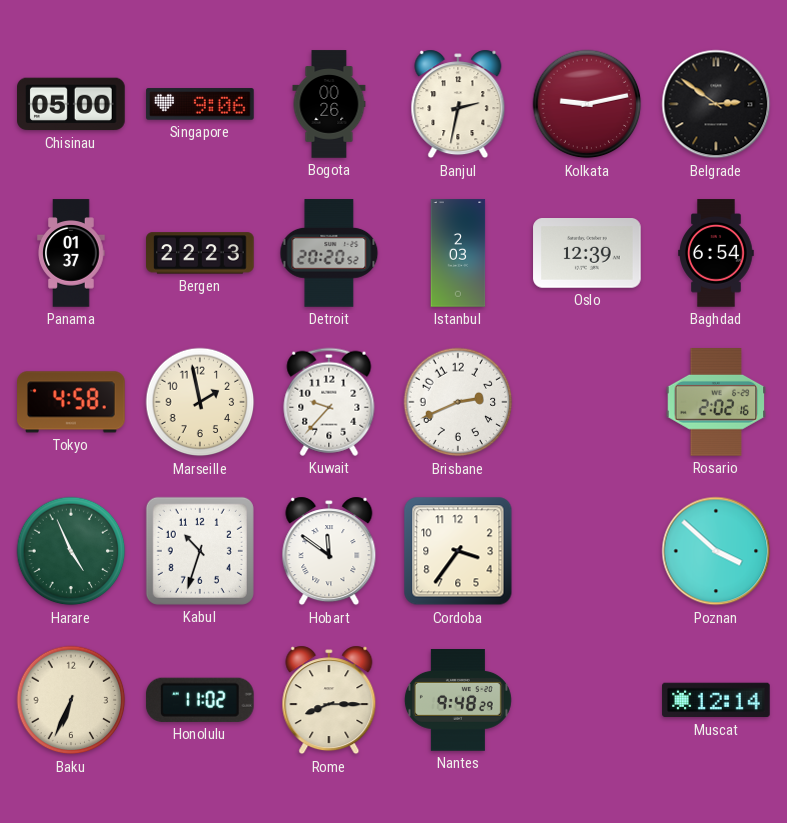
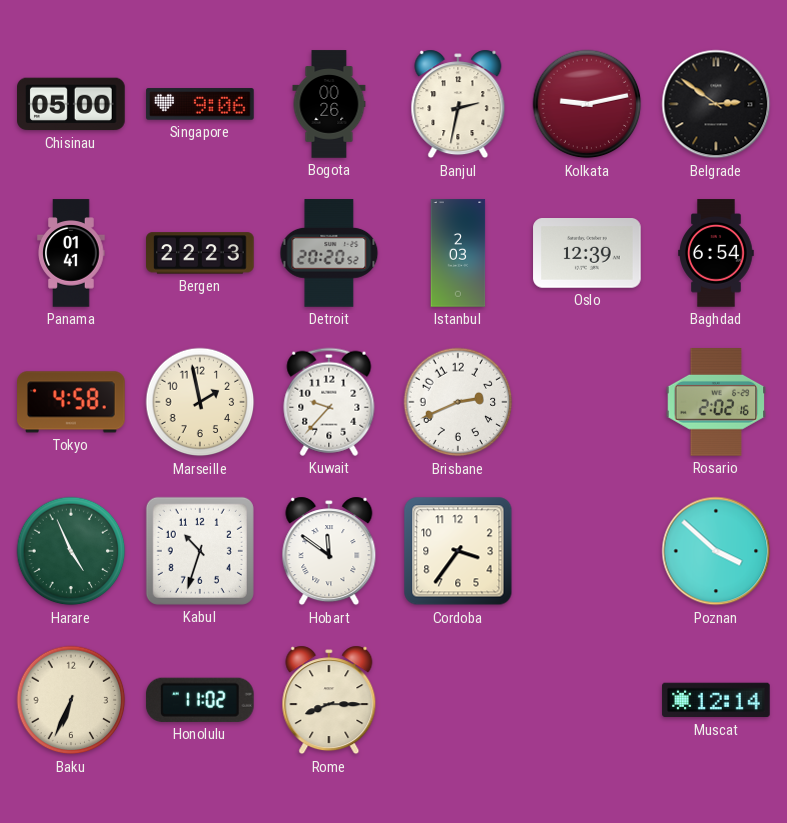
Panama: 01:37 -> 01:41 (71, 253)
Nantes: 9:48 -> none (458, 701)
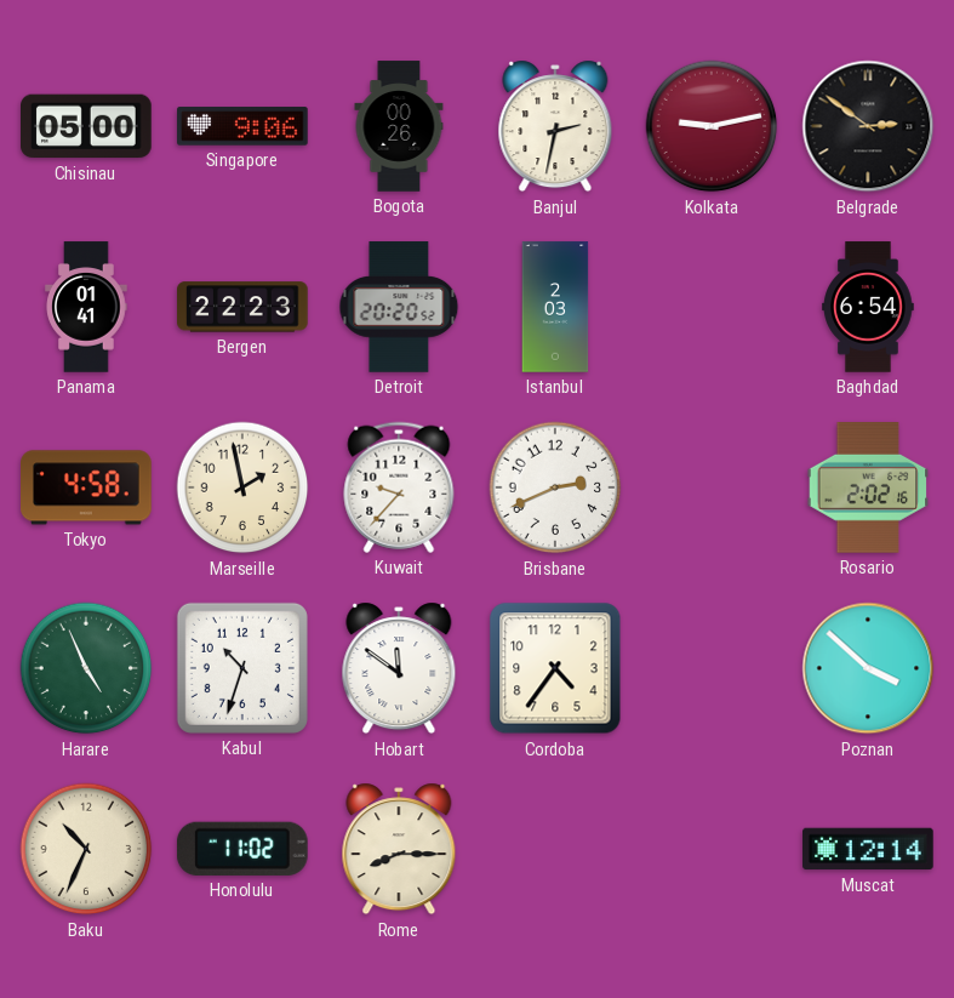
Oslo: 12:39 -> none (587, 254)
Cordoba: 3:36 -> 4:36 (555, 668)
Baku: 6:34 -> 10:34 (86, 849)
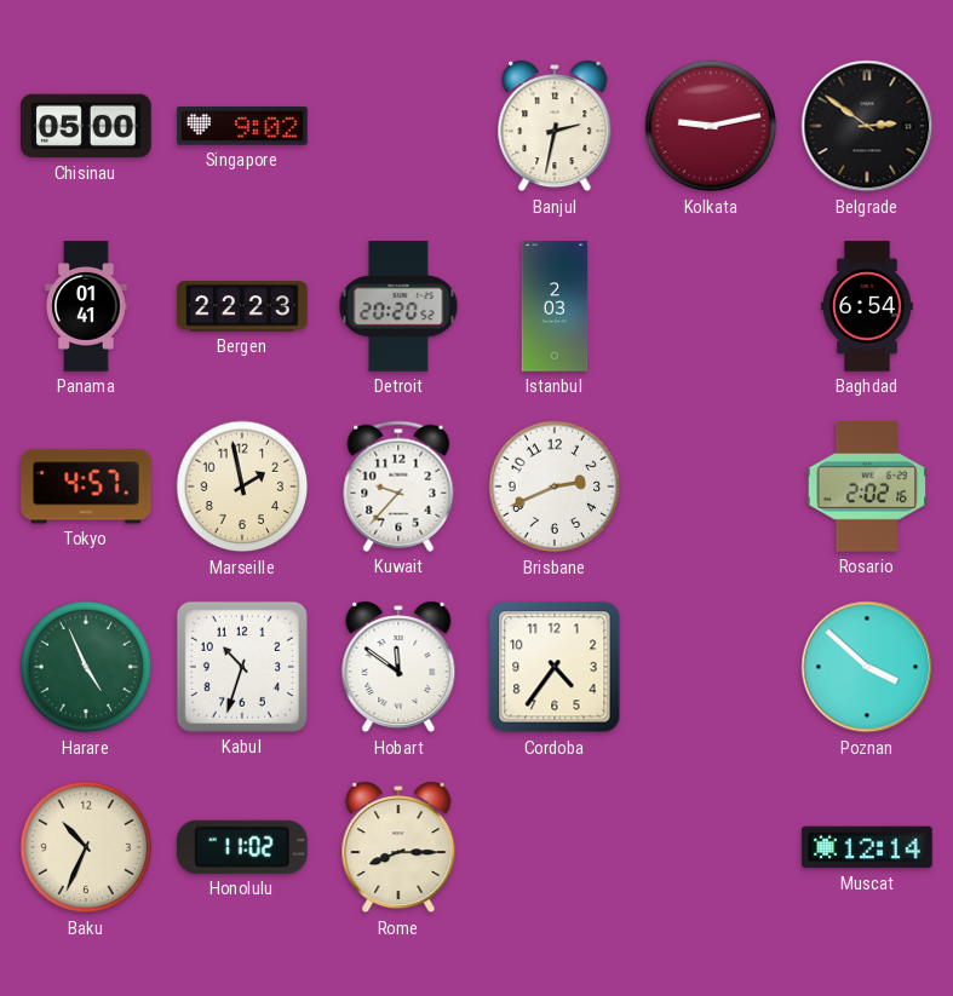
Singapore: 9:06 -> 9:02 (242, 126)
Bogota: 00:26 -> none (399, 126)
Tokyo: 4:58 -> 4:57 (87, 487)
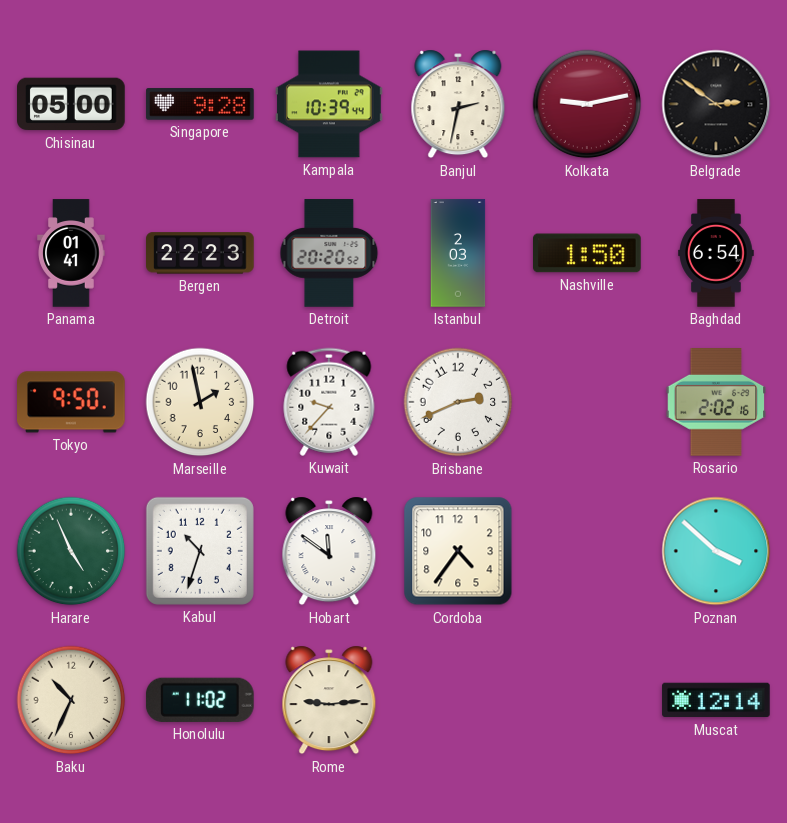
Singapore: 9:02 -> 9:28 (200, 104)
Kampala: none -> 10:39 (329, 104)
Nashville: none -> 1:50 (588, 253)
Tokyo: 4:57 -> 9:50 (72, 402)
Rome: 8:15 -> 9:14 (329, 700)
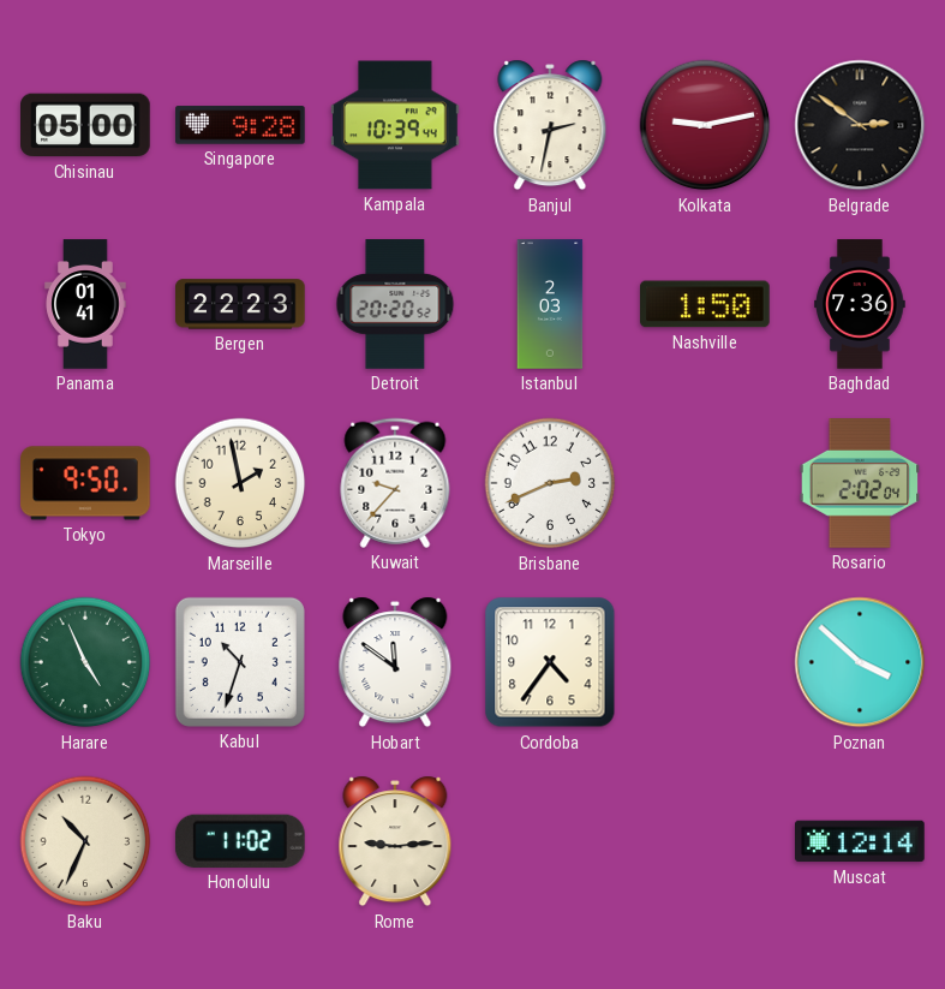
Baghdad: 6:54 -> 7:36 (860, 304)
Rosario: 2:02:16 -> 2:02:04 (860, 484)
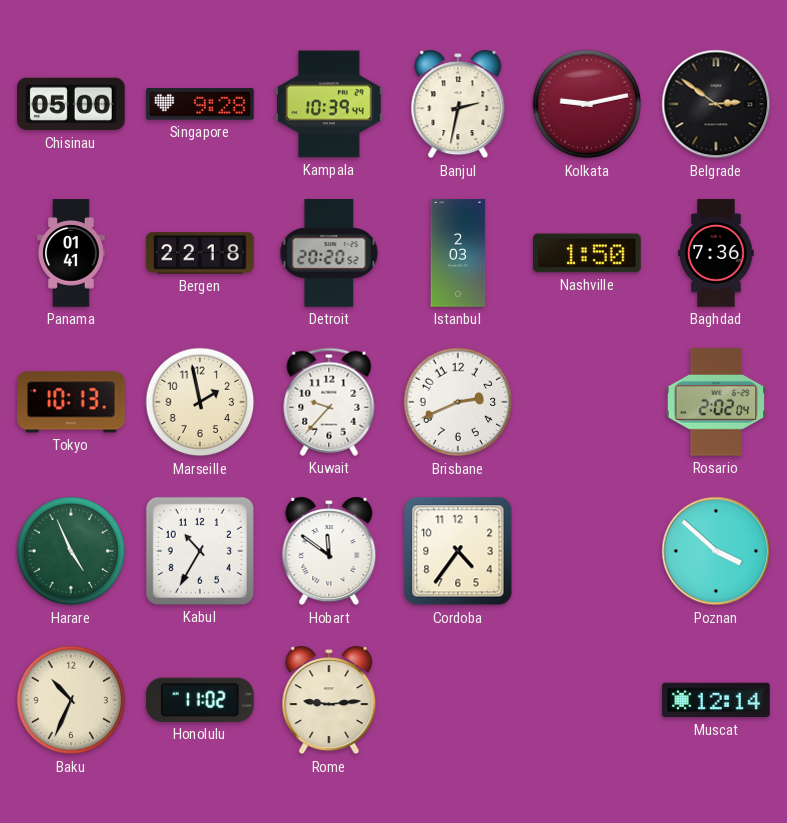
Bergen: 22:23 -> 22:18 (200, 253)
Tokyo: 9:50 -> 10:13 (72, 402)
Kabul: 10:33 -> 10:35 (200, 551)
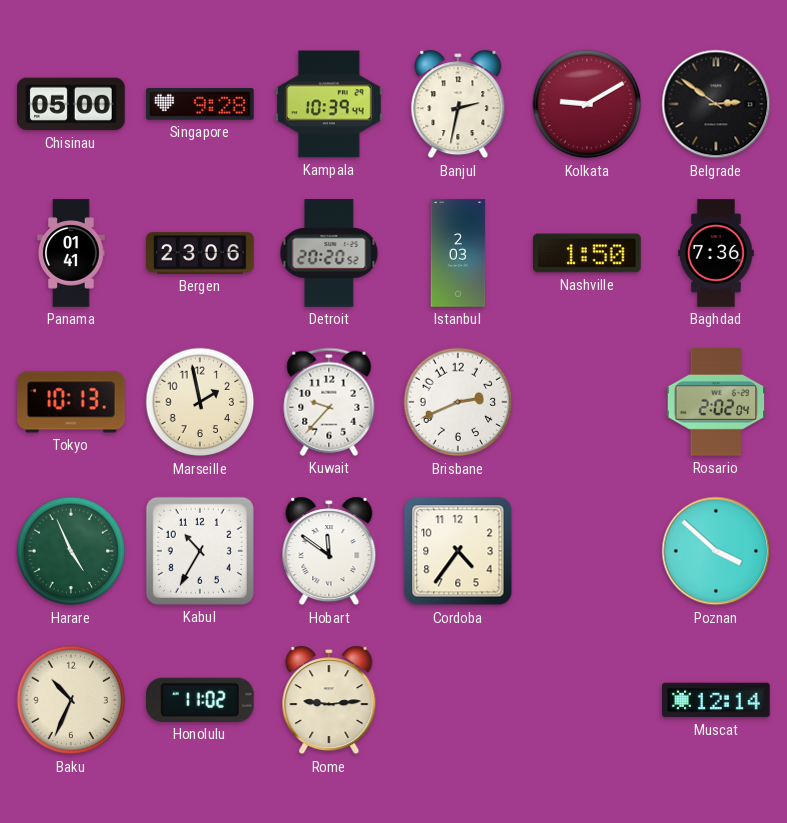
Kolkata: 9:13 -> 9:10 (587, 104)
Bergen: 22:18 -> 23:06 (200, 253)
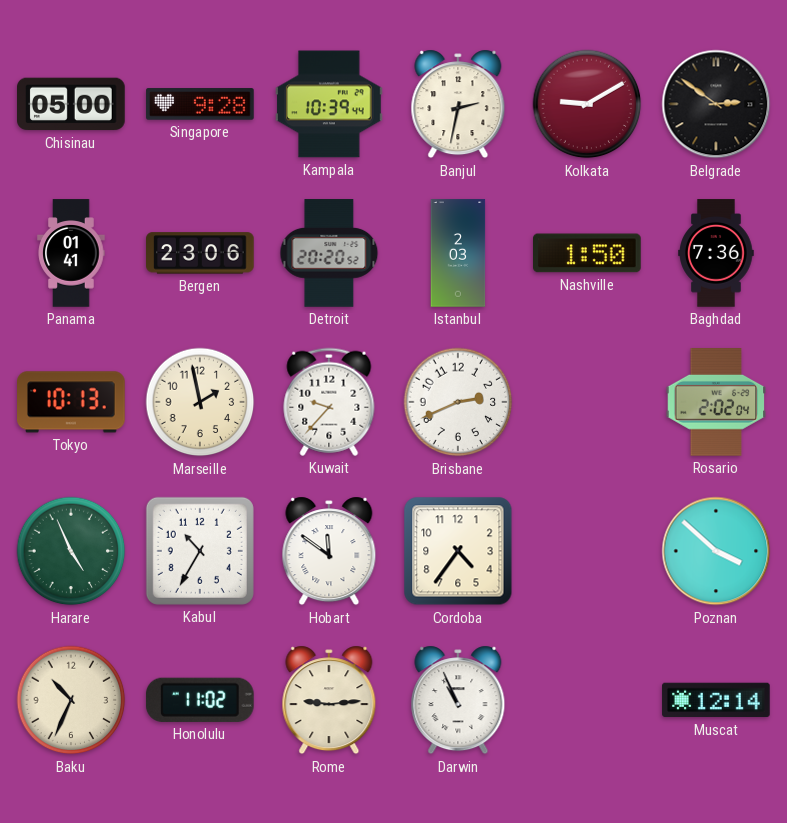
Darwin: none -> 10:56 (458, 700)
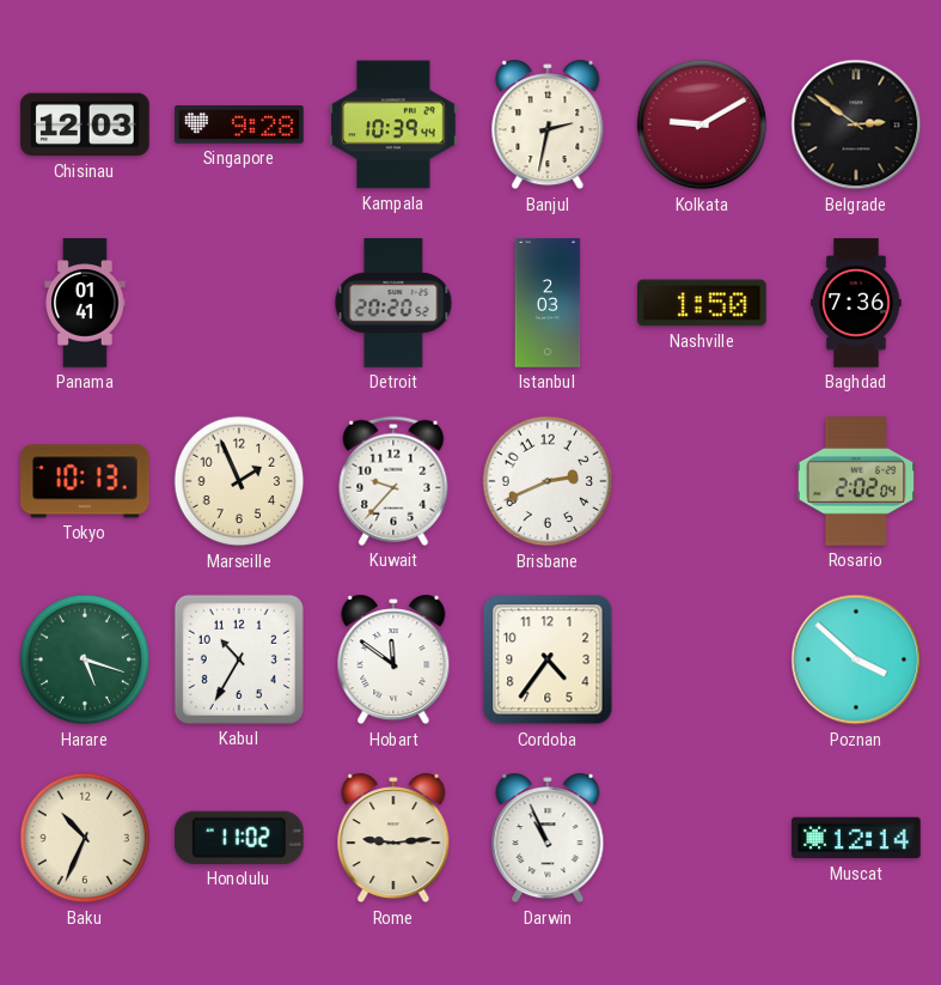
Chisinau: 05:00 -> 12:03 (85, 124)
Bergen: 23:06 -> none (200, 253)
Marseille: 1:58 -> 1:56 (239, 481)
Harare: 4:56 -> 5:18 (85, 659)
